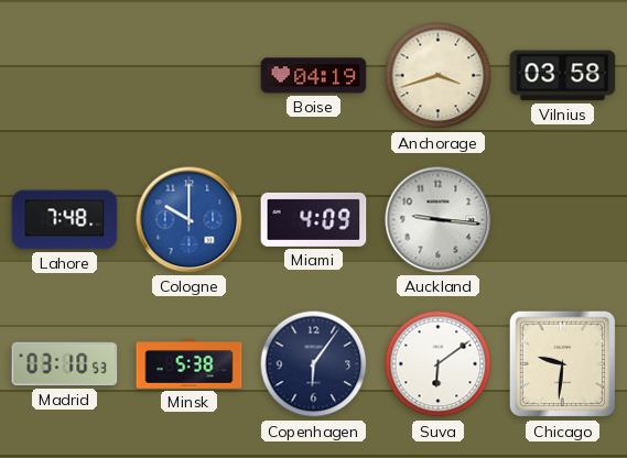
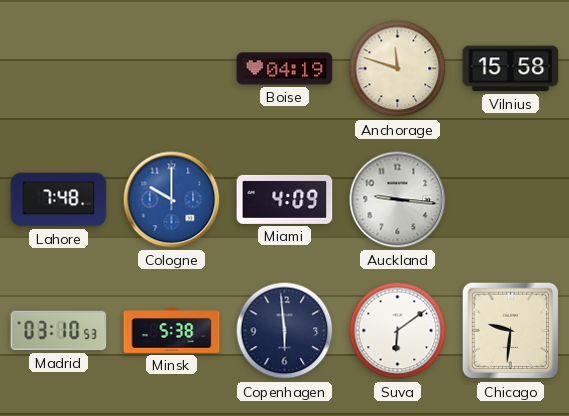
Anchorage: 3:42 -> 11:48 (398, 69)
Vilnius: 03:58 -> 15:58 (511, 69)
Copenhagen: 6:06 -> 5:59 (285, 331)
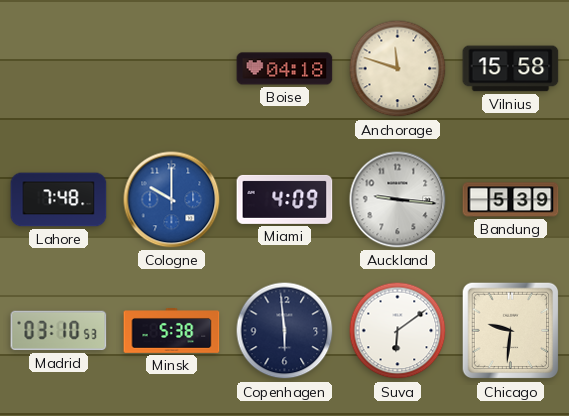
Boise: 04:19 -> 04:18 (285, 69)
Bandung: none -> 5:39 (511, 200)
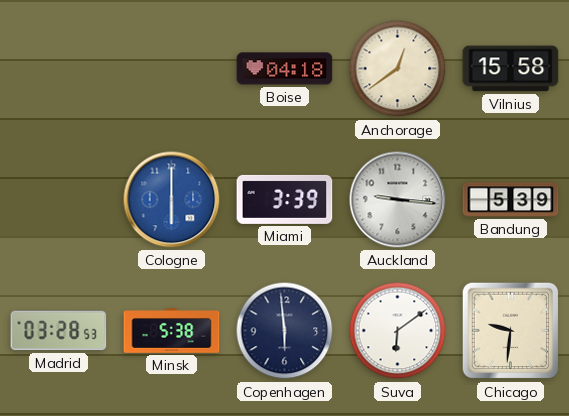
Anchorage: 11:48 -> 12:39 (398, 69)
Lahore: 7:48 -> none (59, 200)
Cologne: 10:00 -> 6:00 (172, 200)
Miami: 4:09 -> 3:39 (285, 199)
Madrid: 03:10 -> 03:28 (59, 331)
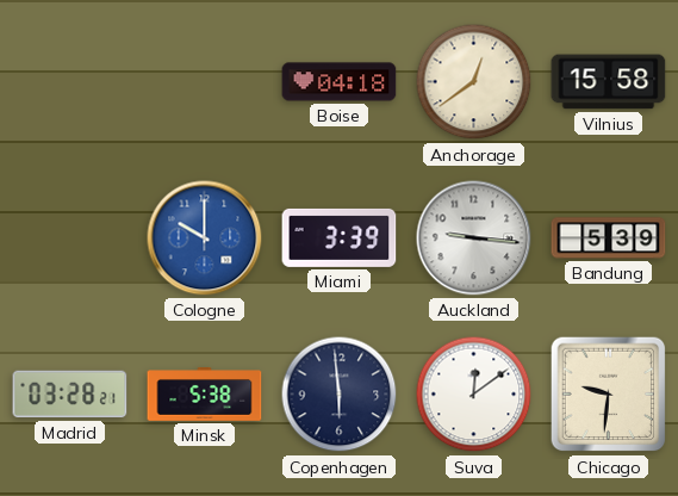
Cologne: 6:00 -> 10:00 (205, 238)
Madrid: 03:28:53 -> 03:28:21 (70, 395)
Suva: 6:09 -> 12:09 (474, 395)
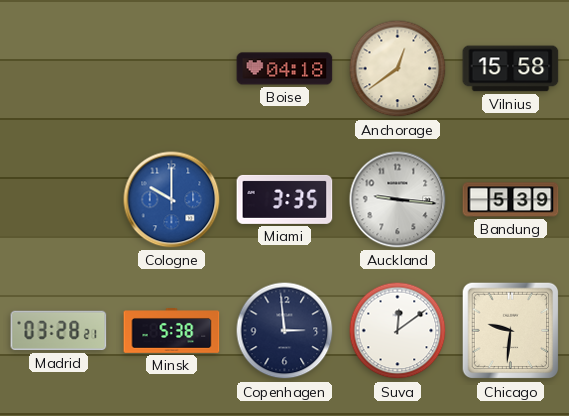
Miami: 3:39 -> 3:35 (285, 199)
Copenhagen: 5:59 -> 2:59 (285, 331)
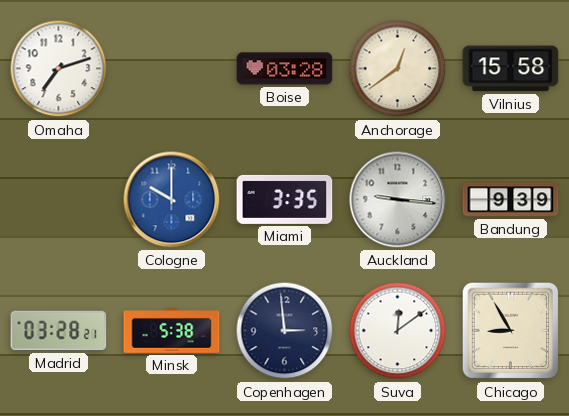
Omaha: none -> 7:12 (59, 69)
Boise: 04:18 -> 03:28 (285, 69)
Bandung: 5:39 -> 9:39 (511, 200)
Chicago: 9:31 -> 8:55 (511, 331)
